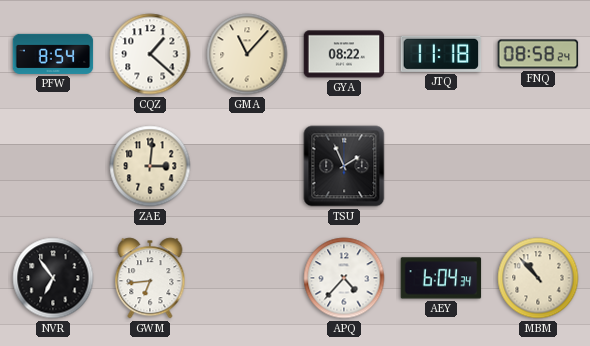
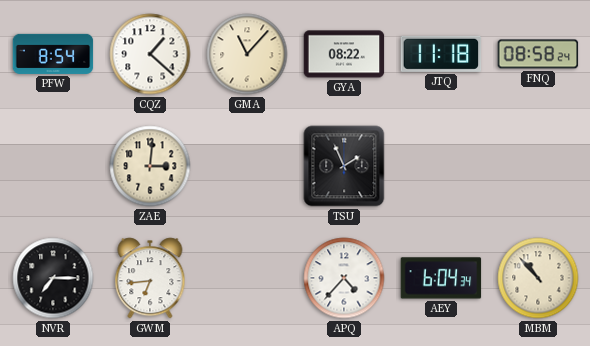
NVR: 6:54 -> 7:15 (53, 278)
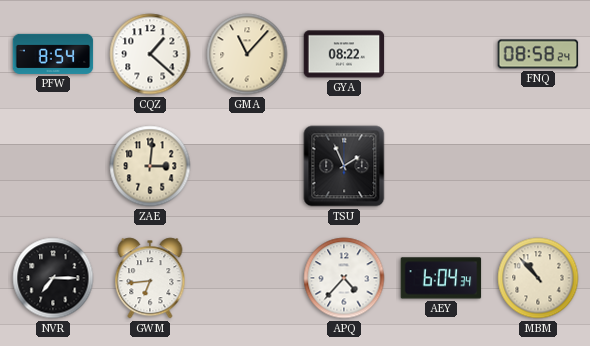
JTQ: 11:18 -> none (441, 54)
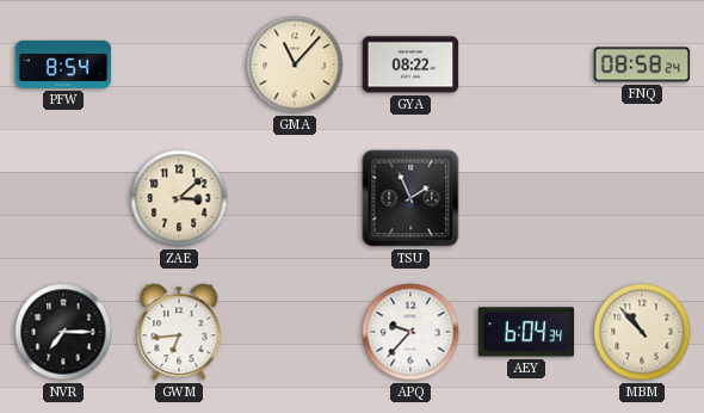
CQZ: 1:22 -> none (150, 54)
ZAE: 3:01 -> 3:08 (179, 198)
APQ: 4:37 -> 9:37 (410, 332)
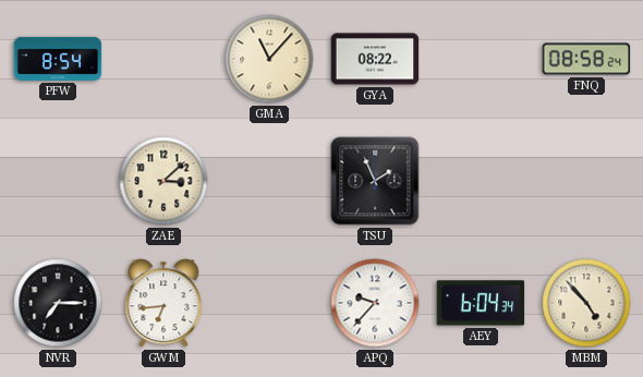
MBM: 10:53 -> 4:53 (586, 303)
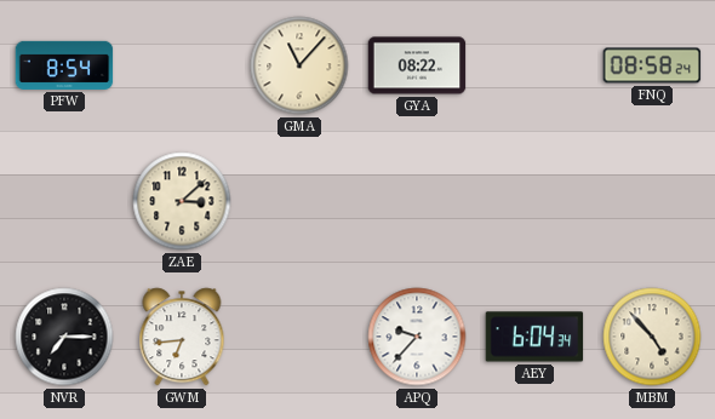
TSU: 1:56 -> none (375, 181)
